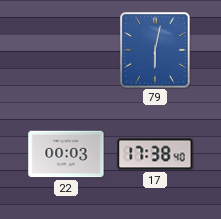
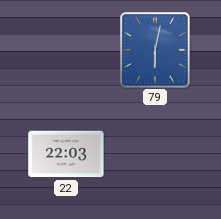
22: 00:03 -> 22:03 (66, 154)
17: 17:38 -> none (155, 154)
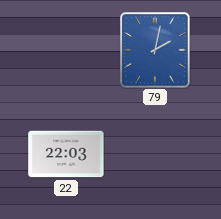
79: 6:02 -> 2:02 (155, 50)
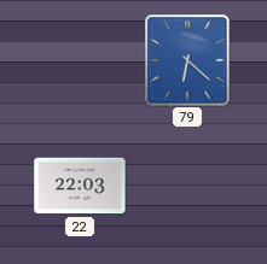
79: 2:02 -> 6:22 (187, 60)
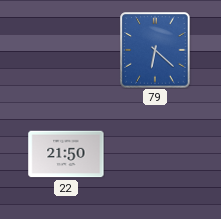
22: 22:03 -> 21:50 (66, 154)
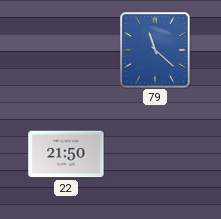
79: 6:22 -> 11:22 (155, 50)
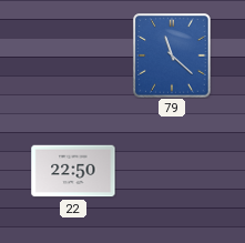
22: 21:50 -> 22:50 (73, 171)
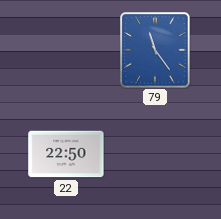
79: 11:22 -> 11:24 (155, 50)
